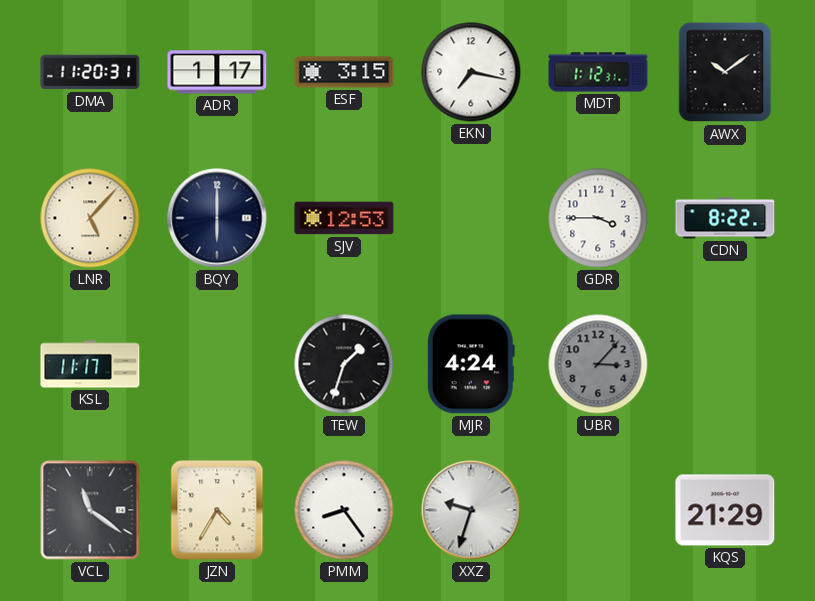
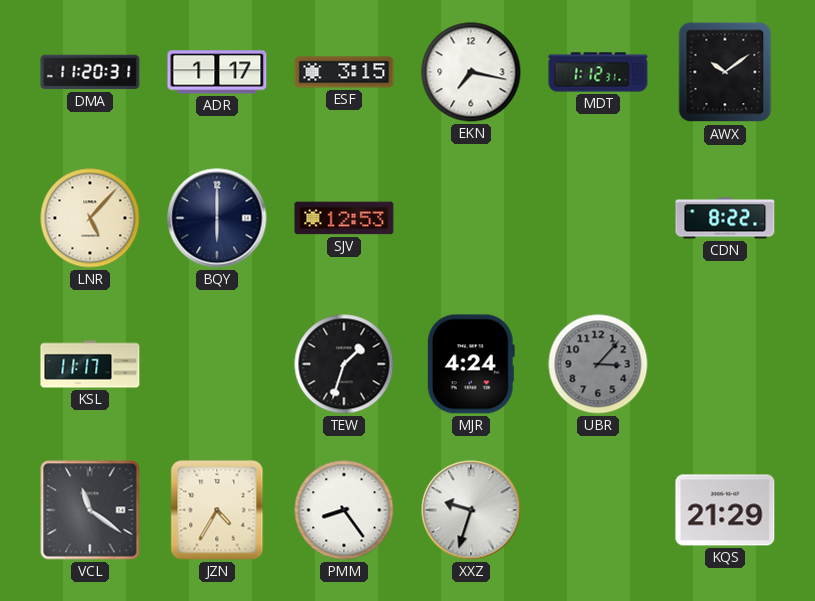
GDR: 3:45 -> none (598, 218)
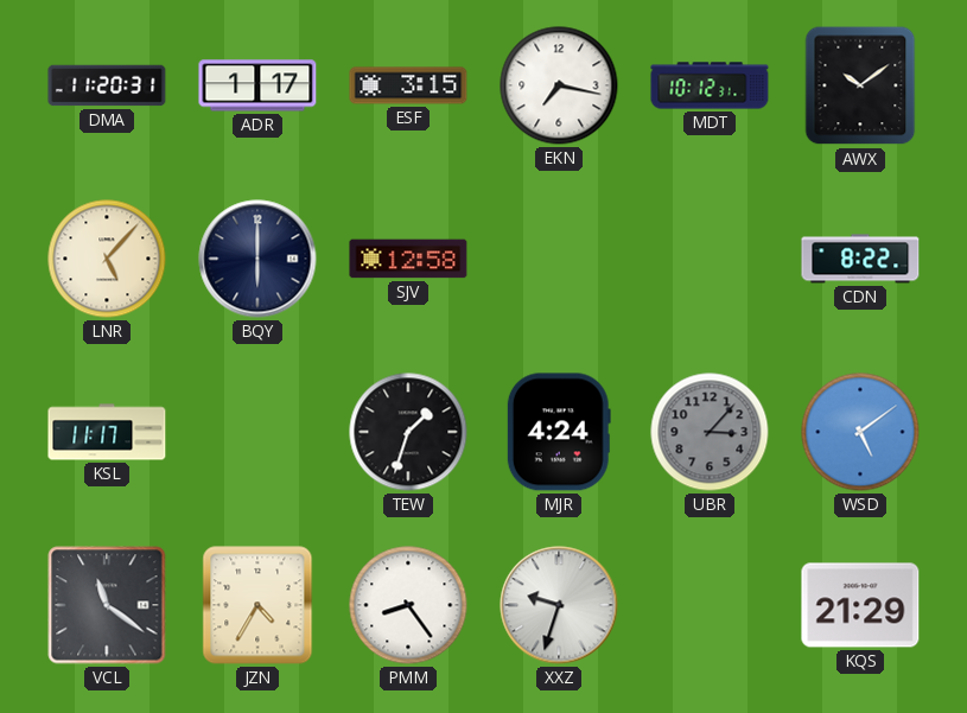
MDT: 1:12 -> 10:12 (710, 85)
SJV: 12:53 -> 12:58 (408, 259)
WSD: none -> 5:09 (860, 432)
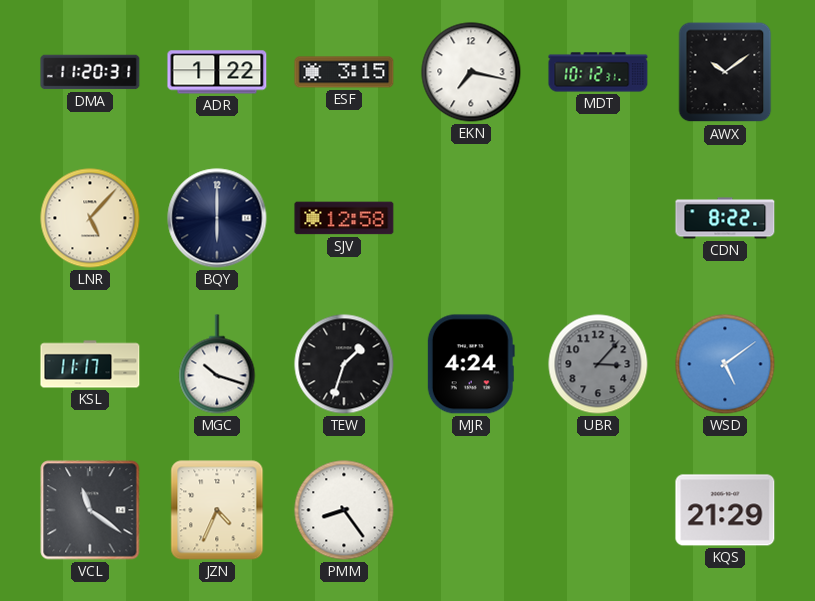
ADR: 1:17 -> 1:22 (217, 72)
MGC: none -> 10:18 (217, 364)
JZN: 4:35 -> 4:34 (217, 510)
XXZ: 9:33 -> none (559, 605)
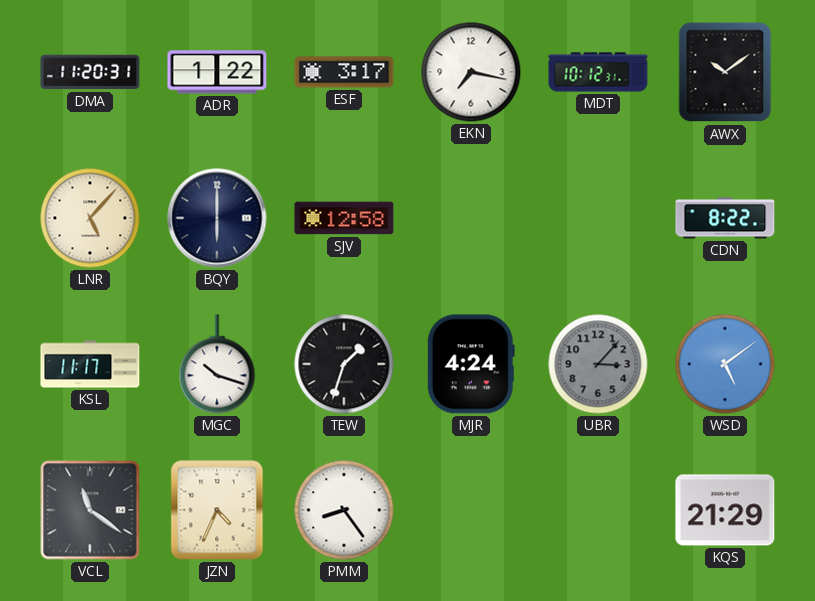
ESF: 3:15 -> 3:17 (344, 72)
